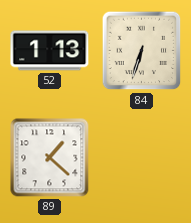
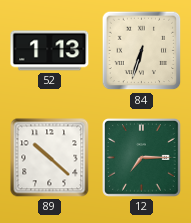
89: 1:22 -> 10:22 (50, 158)
12: none -> 7:15 (142, 158)
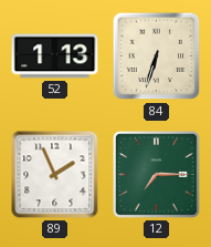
89: 10:22 -> 1:56 (55, 175)
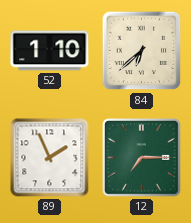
52: 1:13 -> 1:10 (50, 51)
84: 6:33 -> 6:38 (142, 51)
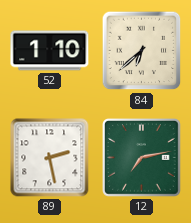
89: 1:56 -> 2:28 (50, 158)
12: 7:15 -> 7:13 (142, 158)
